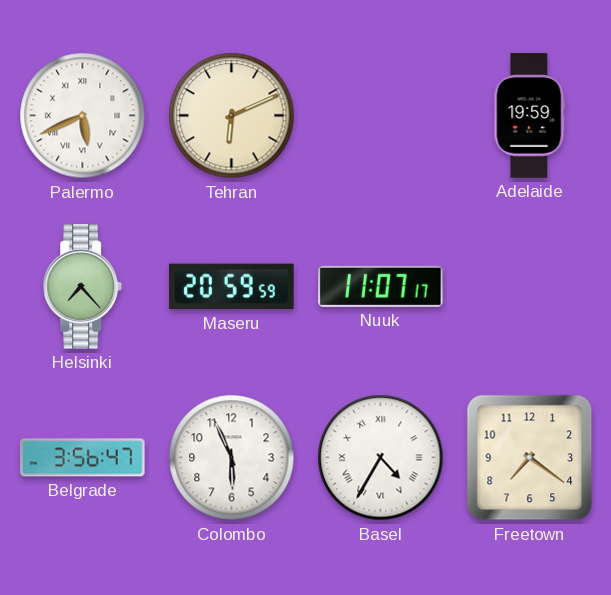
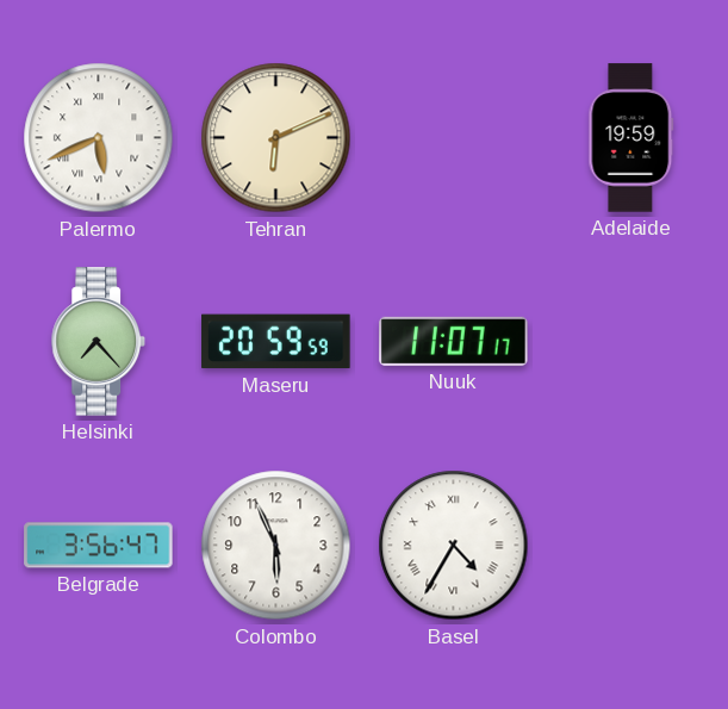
Freetown: 7:21 -> none (530, 458)
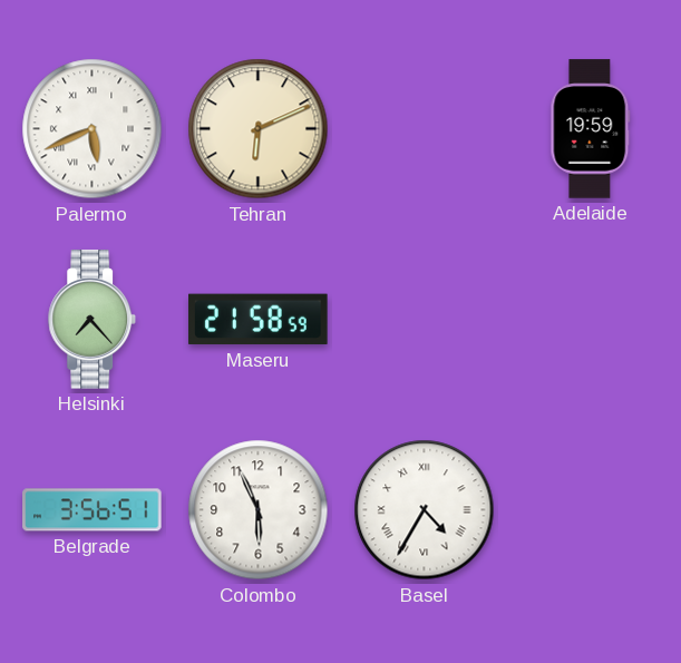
Maseru: 20:59 -> 21:58 (259, 320)
Nuuk: 11:07 -> none (454, 341)
Belgrade: 3:56:47 -> 3:56:51 (93, 510)
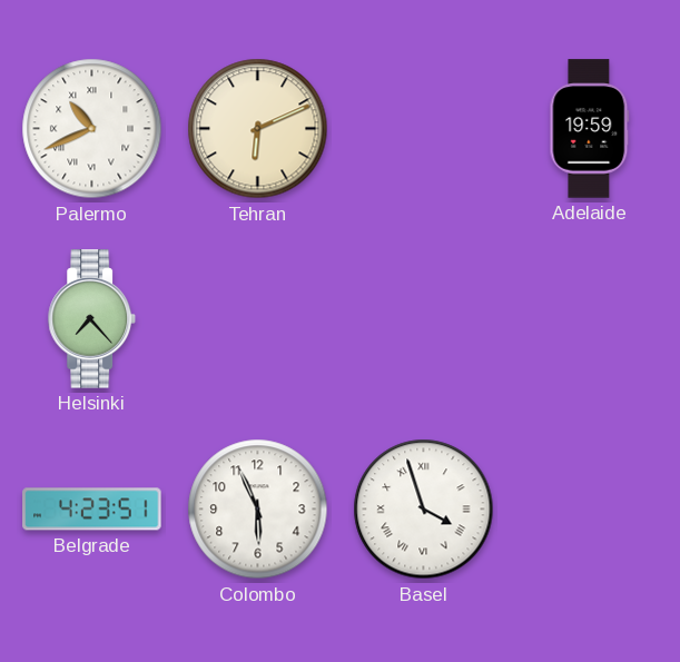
Palermo: 5:41 -> 10:41 (92, 129)
Maseru: 21:58 -> none (259, 320)
Belgrade: 3:56 -> 4:23 (92, 510)
Basel: 4:35 -> 3:57 (424, 510)
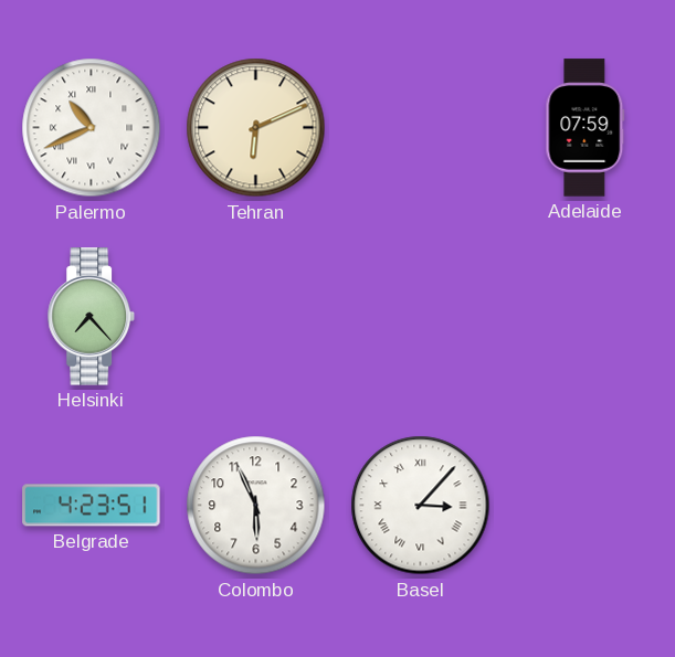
Adelaide: 19:59 -> 07:59 (586, 128)
Basel: 3:57 -> 3:07 (421, 506)
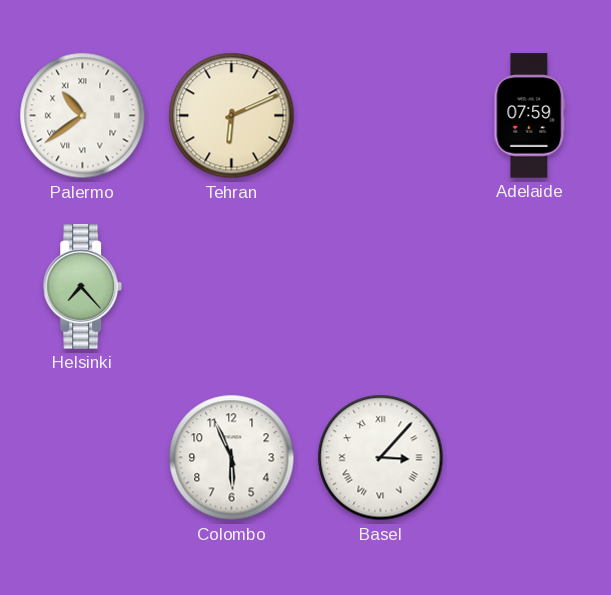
Palermo: 10:41 -> 10:39 (83, 116)
Belgrade: 4:23 -> none (92, 506)
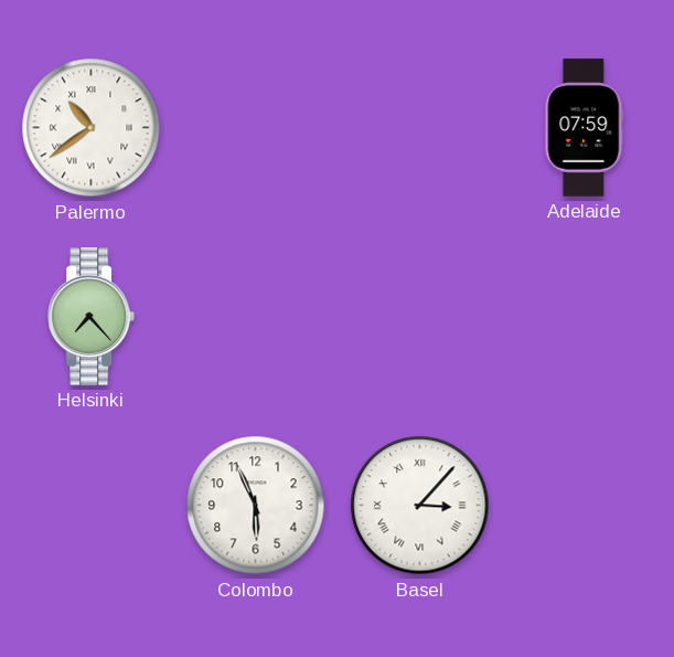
Tehran: 6:11 -> none (232, 116)
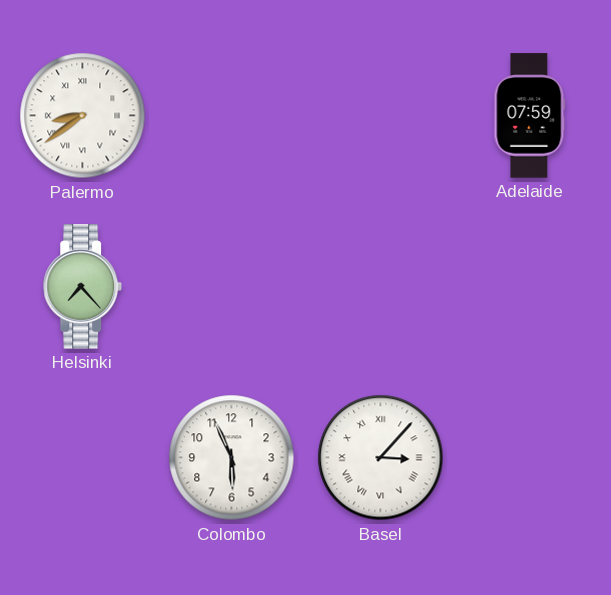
Palermo: 10:39 -> 8:39 (83, 116)
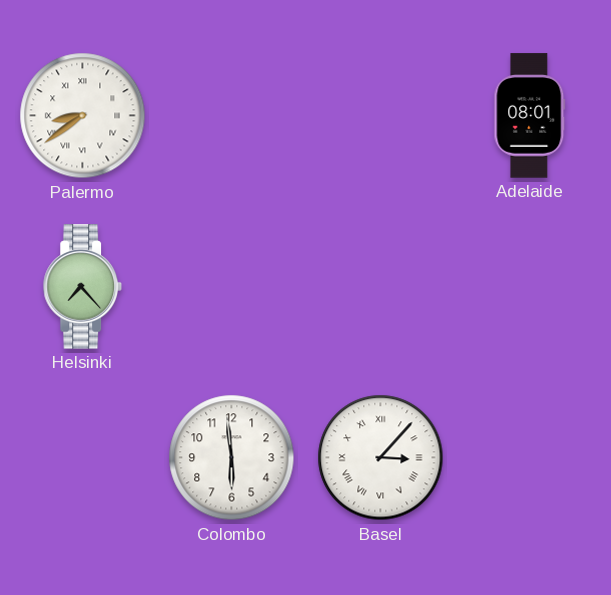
Adelaide: 07:59 -> 08:01 (530, 116)
Colombo: 5:56 -> 5:59 (232, 458)
